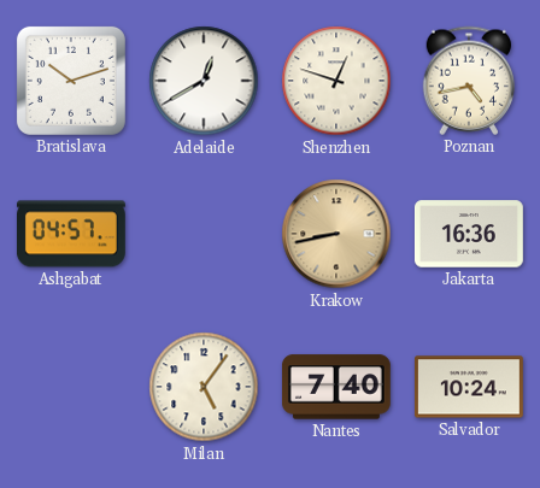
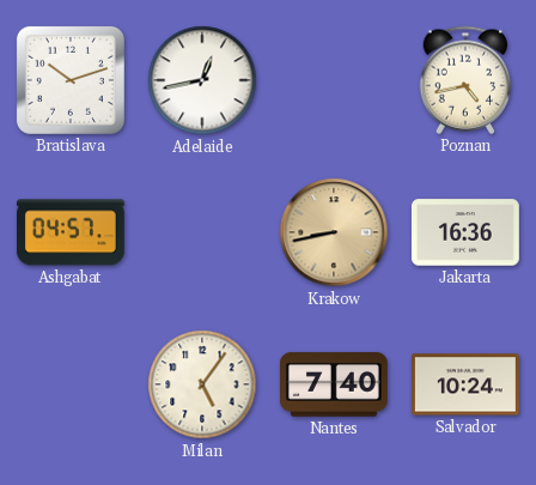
Adelaide: 12:40 -> 12:43 (202, 80)
Shenzhen: 12:48 -> none (336, 81)
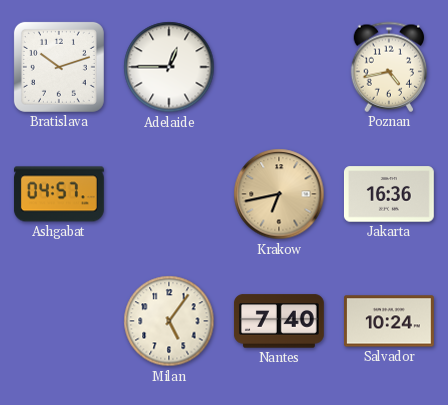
Adelaide: 12:43 -> 12:45 (169, 67)
Krakow: 8:43 -> 6:43 (279, 194)
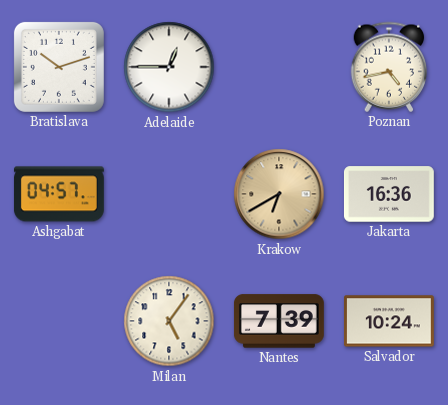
Krakow: 6:43 -> 6:40 (279, 194)
Nantes: 7:40 -> 7:39 (279, 321)
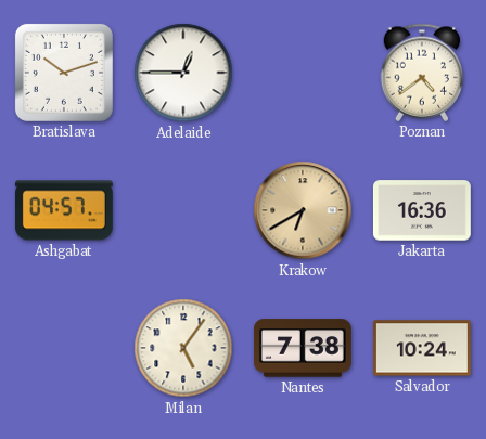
Poznan: 4:43 -> 4:39 (422, 73)
Nantes: 7:39 -> 7:38 (303, 348)
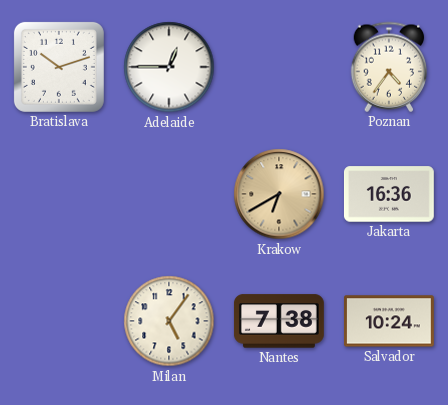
Poznan: 4:39 -> 4:36 (389, 67)
Ashgabat: 04:57 -> none (64, 210)
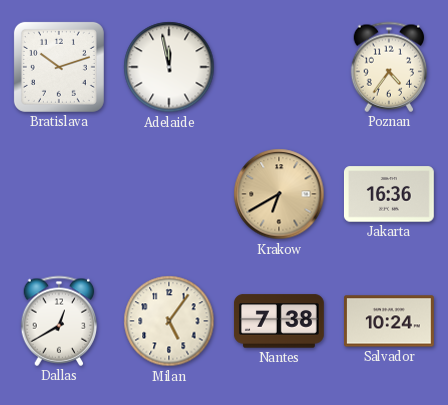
Adelaide: 12:45 -> 11:58 (169, 67)
Dallas: none -> 12:40 (59, 321)
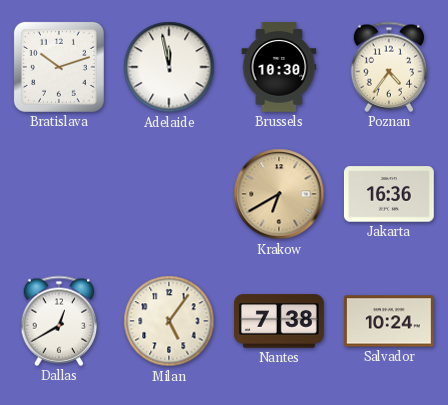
Brussels: none -> 10:30 (279, 68)
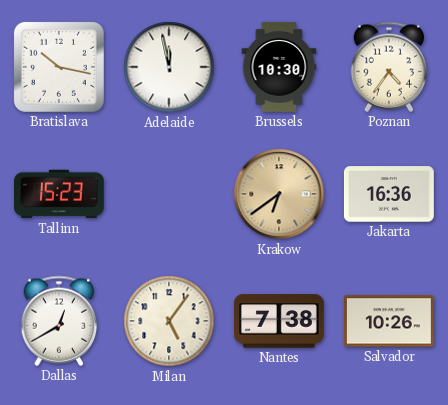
Bratislava: 10:12 -> 10:17 (59, 67)
Tallinn: none -> 15:23 (59, 194)
Krakow: 6:40 -> 6:39 (279, 194)
Salvador: 10:24 -> 10:26 (389, 321)
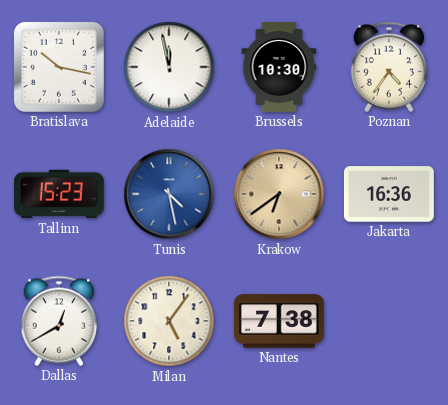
Tunis: none -> 4:28 (169, 194)
Salvador: 10:26 -> none (389, 321)
